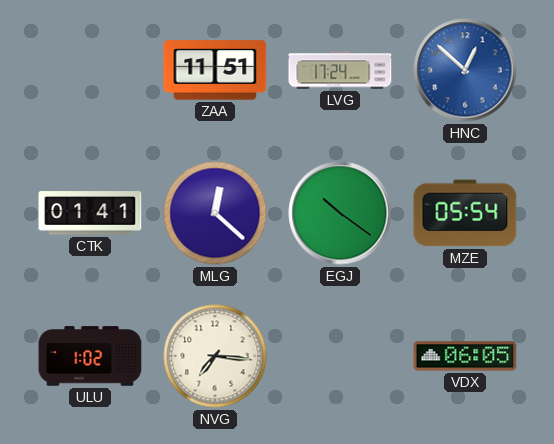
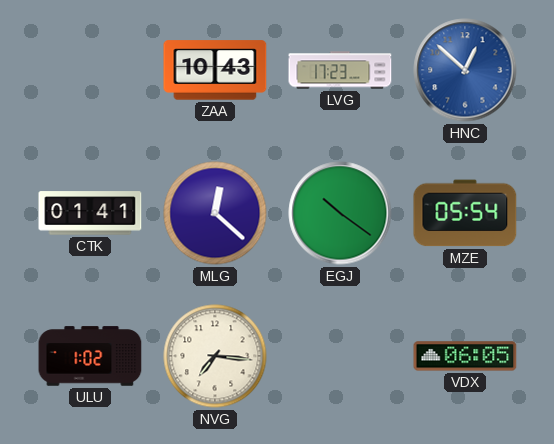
ZAA: 11:51 -> 10:43 (215, 70)
LVG: 17:24 -> 17:23 (340, 70)
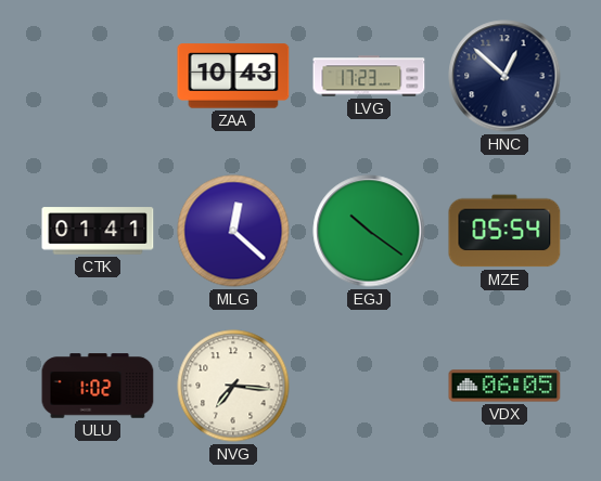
HNC dial: blue -> navy (504, 76)
